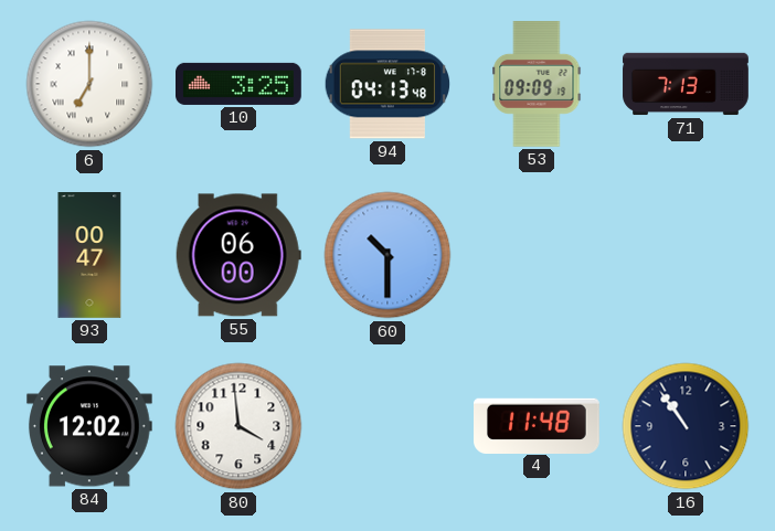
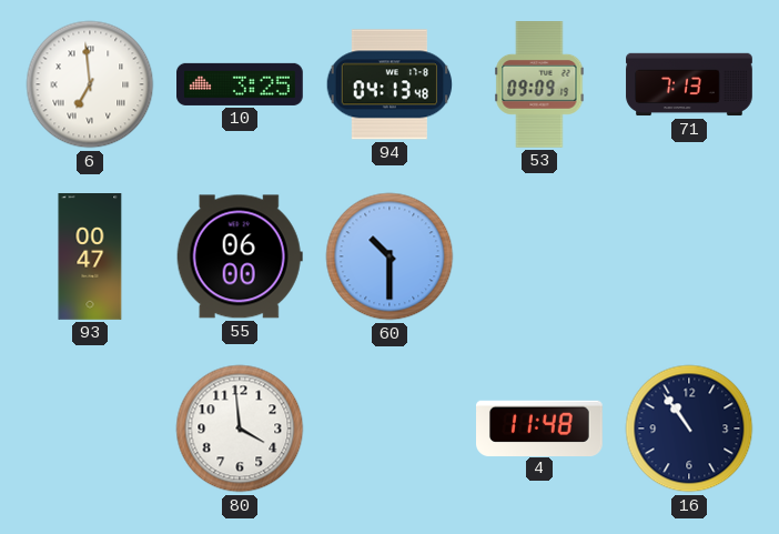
6: 7:00 -> 6:59 (90, 84)
84: 12:02 -> none (89, 426)
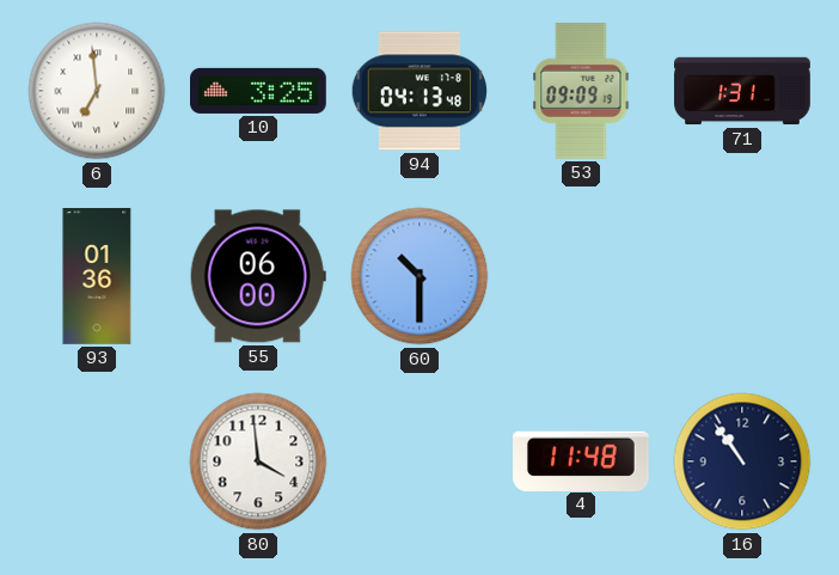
71: 7:13 -> 1:31 (742, 91)
93: 00:47 -> 01:36 (97, 277)
